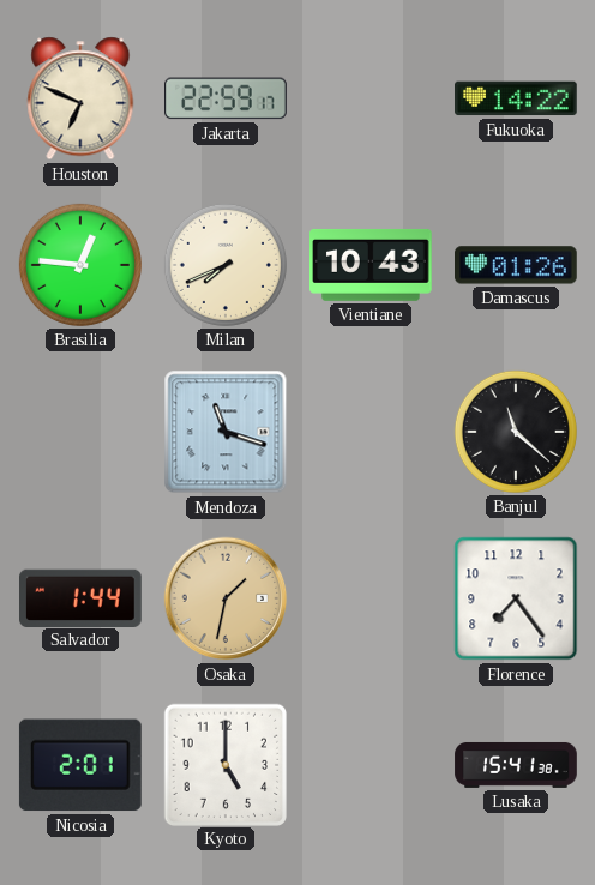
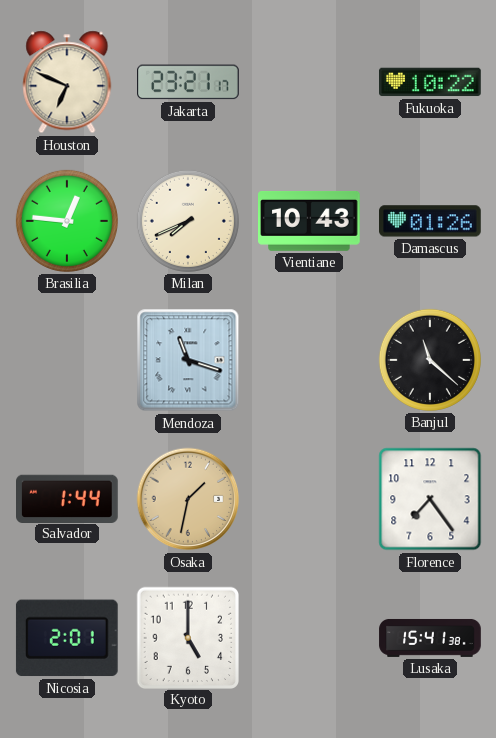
Jakarta: 22:59 -> 23:21 (189, 82)
Fukuoka: 14:22 -> 10:22 (431, 82)
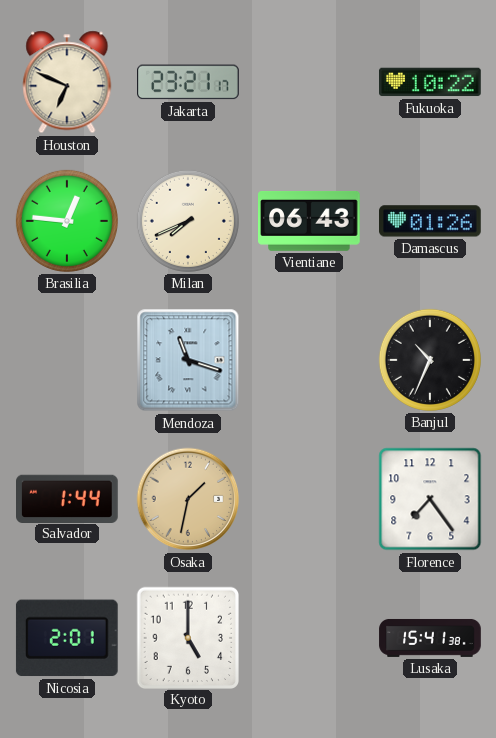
Vientiane: 10:43 -> 06:43 (310, 221)
Banjul: 11:22 -> 10:34 (430, 360)
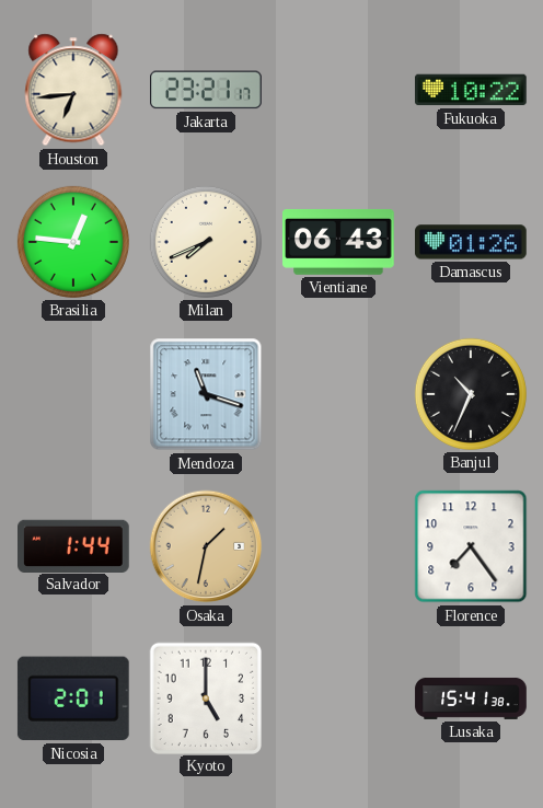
Houston: 6:49 -> 6:44 (73, 90)
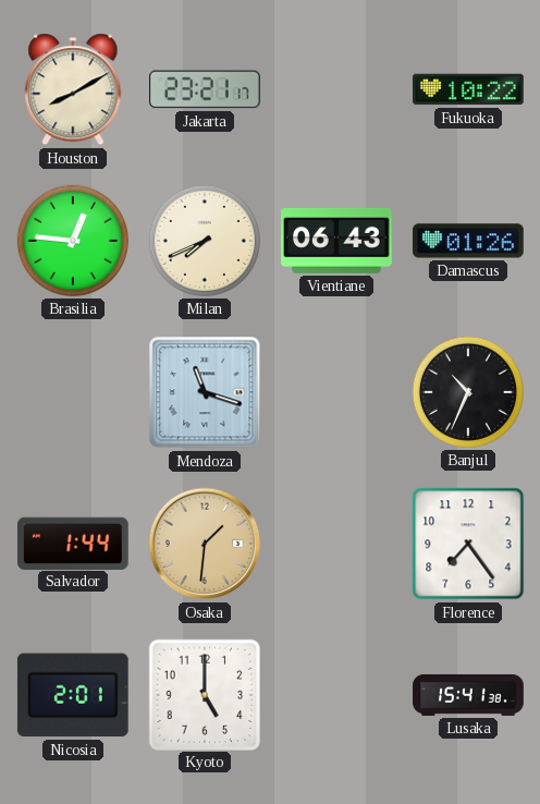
Houston: 6:44 -> 8:10 (73, 89)
Osaka: 1:32 -> 1:31 (205, 544)
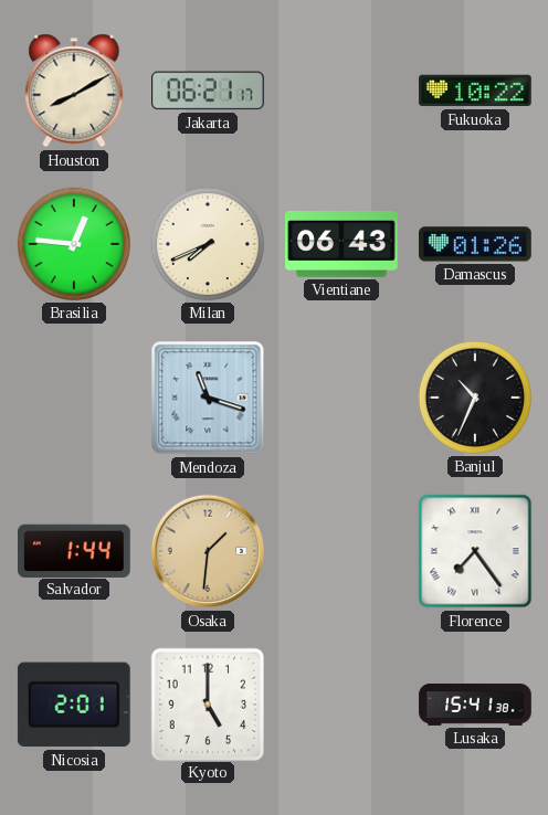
Jakarta: 23:21 -> 06:21 (209, 91)
Florence numerals: Arabic -> Roman (475, 551)
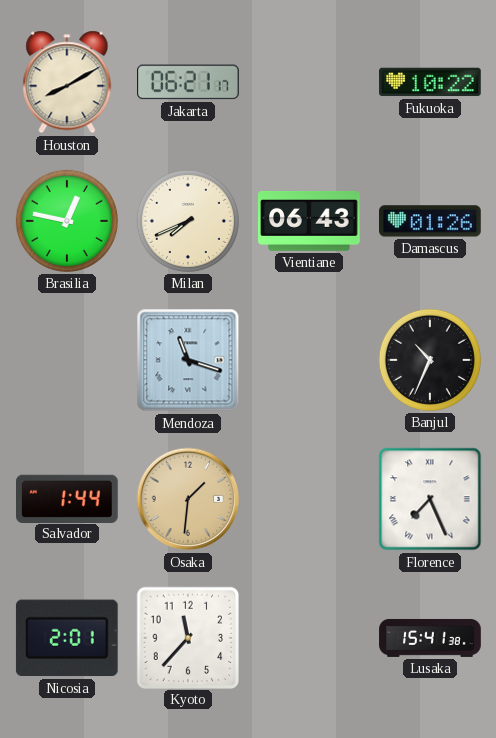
Brasilia: 12:46 -> 12:47 (67, 221)
Florence: 7:24 -> 7:26 (430, 499)
Kyoto: 5:00 -> 11:37 (188, 637)
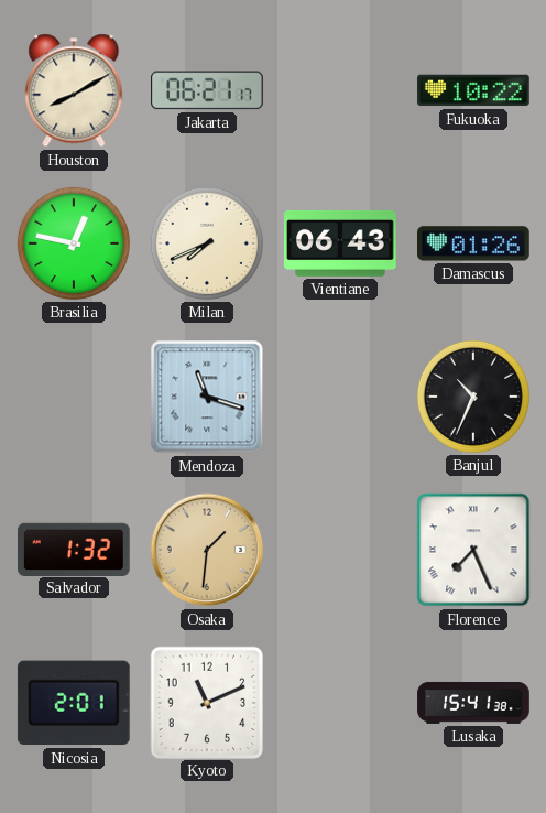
Salvador: 1:44 -> 1:32 (75, 549)
Kyoto: 11:37 -> 11:11 (207, 702)
